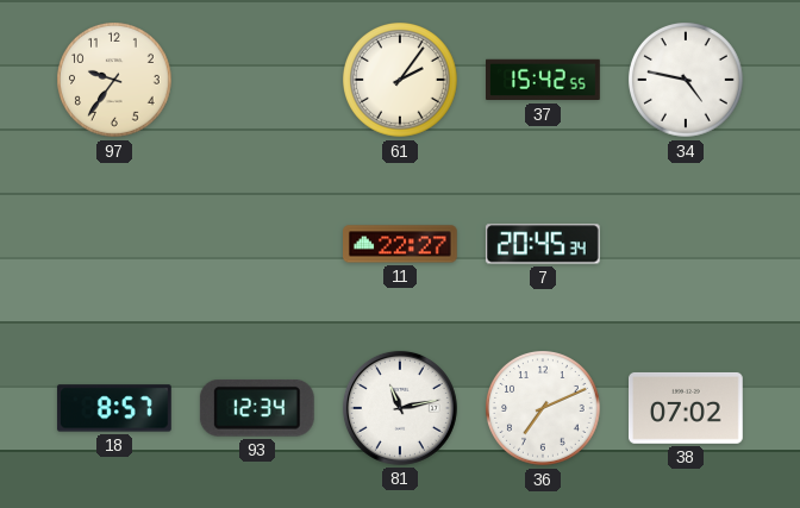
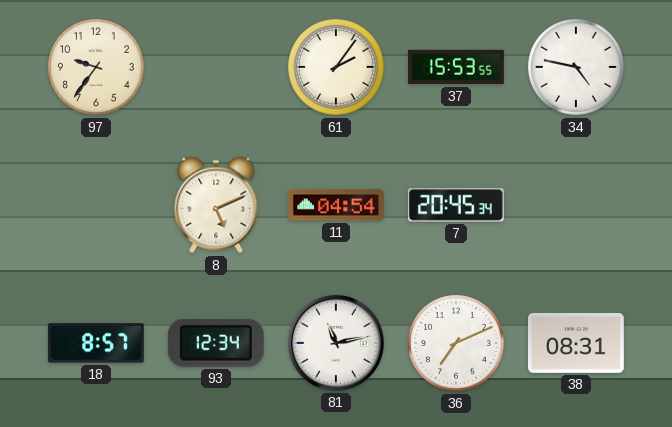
37: 15:42 -> 15:53 (457, 67)
8: none -> 5:11 (216, 205)
11: 22:27 -> 04:54 (337, 205)
38: 07:02 -> 08:31 (577, 343)
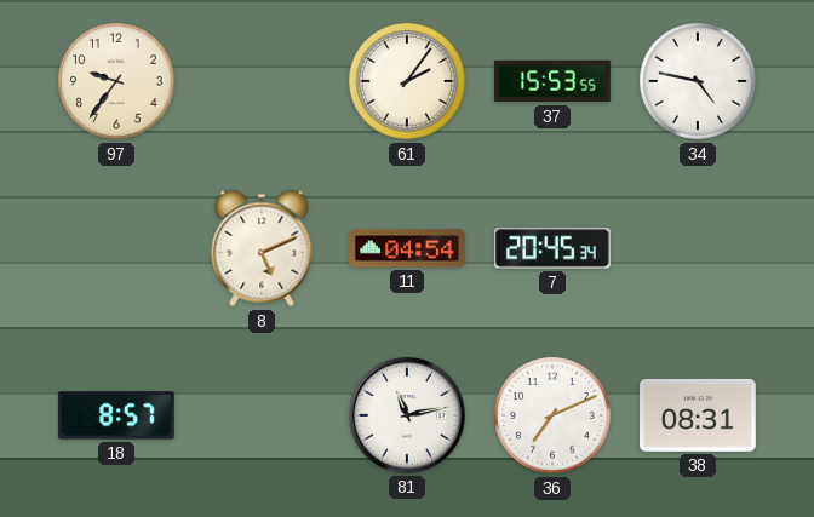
93: 12:34 -> none (216, 343)
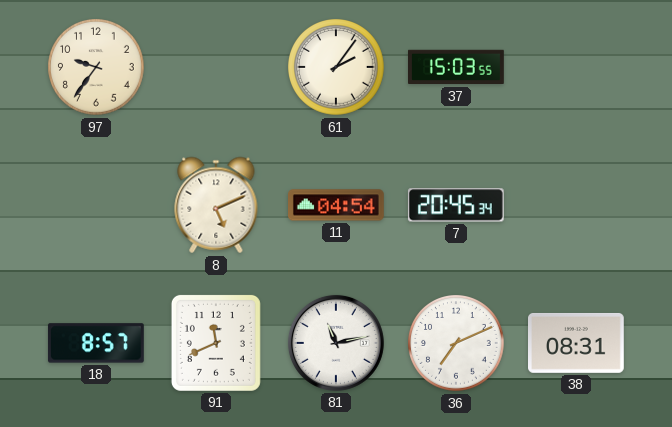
37: 15:53 -> 15:03 (457, 67)
34: 4:47 -> none (699, 82)
91: none -> 11:41 (216, 343)
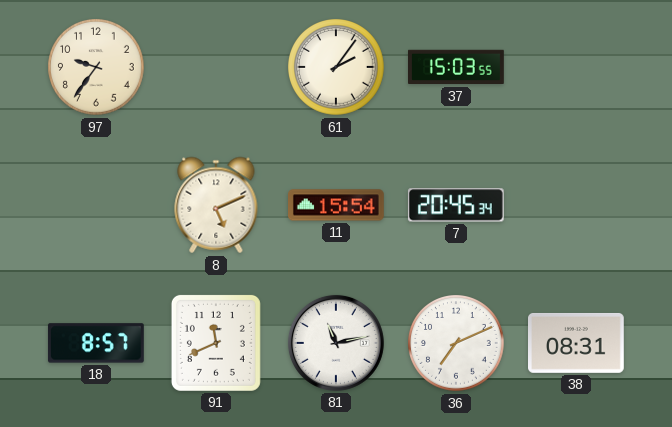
11: 04:54 -> 15:54 (337, 205)
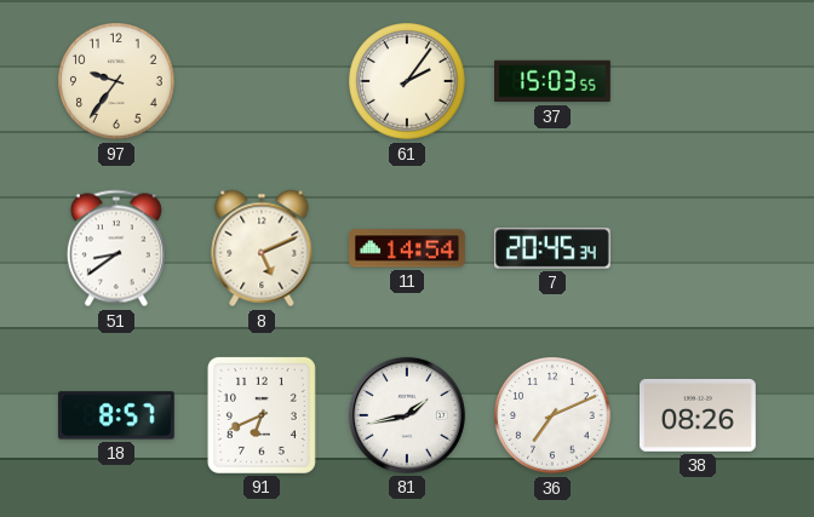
51: none -> 8:39 (116, 248)
11: 15:54 -> 14:54 (408, 248)
91: 11:41 -> 6:41 (262, 415)
81: 11:13 -> 1:43 (407, 415)
38: 08:31 -> 08:26 (699, 415)
